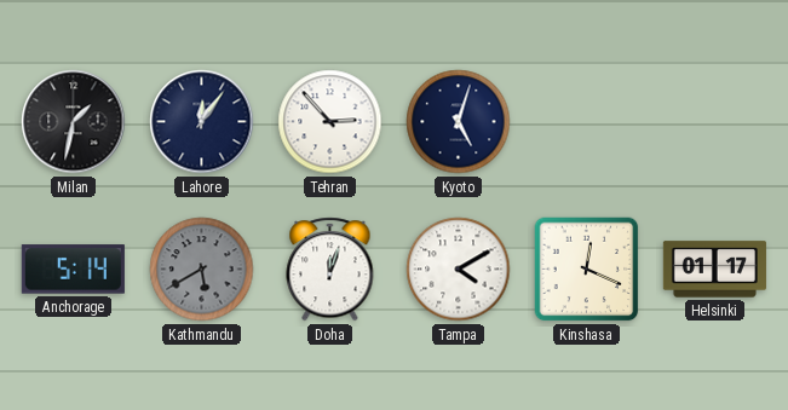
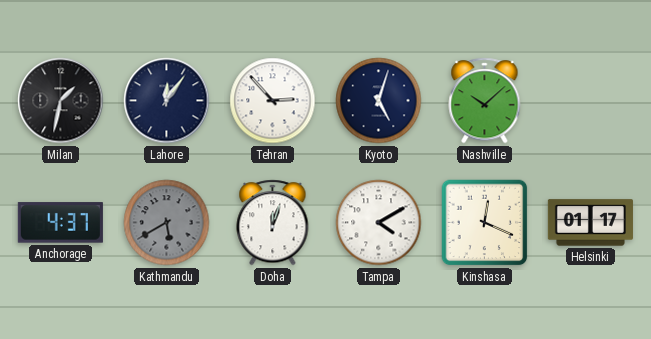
Nashville: none -> 10:08 (485, 101)
Anchorage: 5:14 -> 4:37 (60, 223)
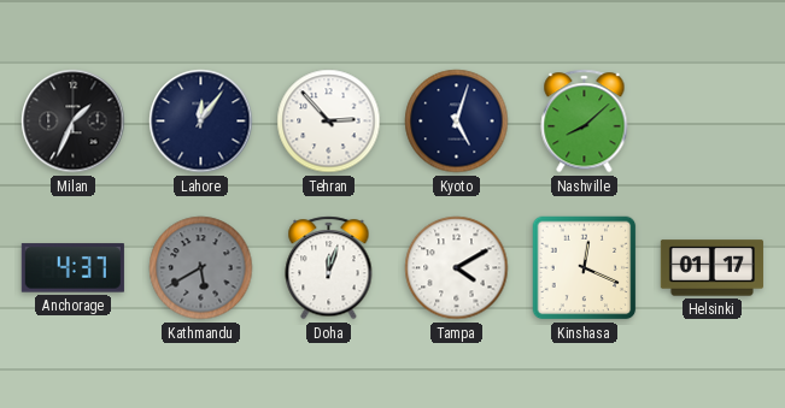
Milan: 1:32 -> 1:34 (74, 122)
Nashville: 10:08 -> 8:08 (585, 122)
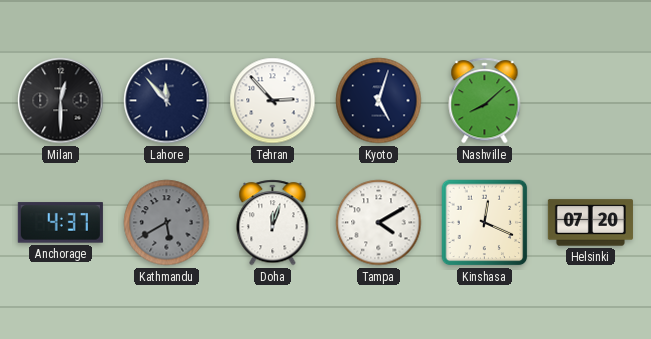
Milan: 1:34 -> 12:30 (61, 101)
Lahore: 12:06 -> 11:53 (167, 101)
Helsinki: 01:17 -> 07:20 (590, 223)
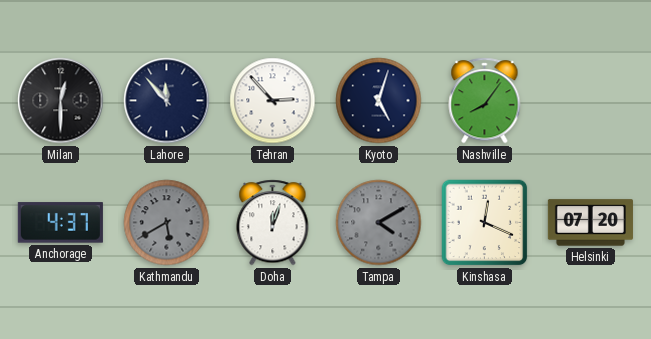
Nashville: 8:08 -> 8:06 (485, 101)
Tampa dial: white -> grey (379, 223)
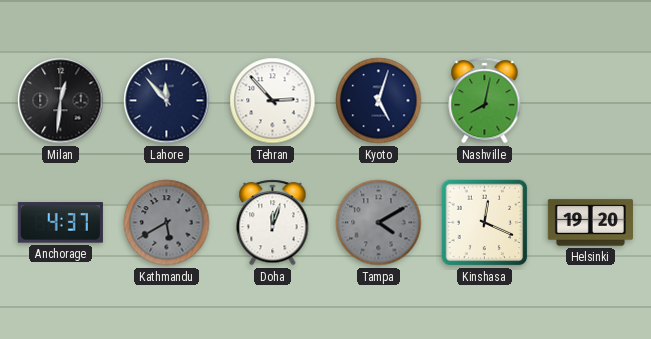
Milan: 12:30 -> 12:31 (61, 101)
Nashville: 8:06 -> 8:02 (485, 101)
Helsinki: 07:20 -> 19:20 (590, 223)
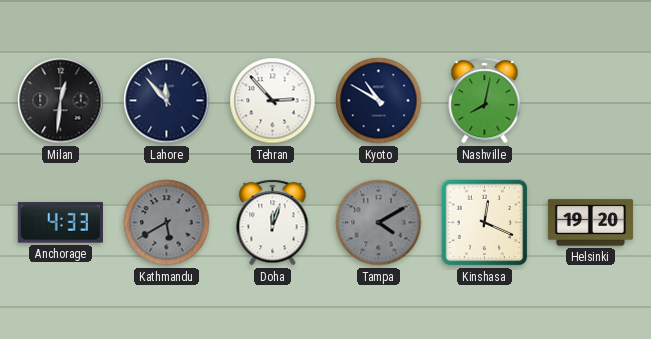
Kyoto: 5:03 -> 10:50 (379, 101)
Anchorage: 4:37 -> 4:33 (60, 223)
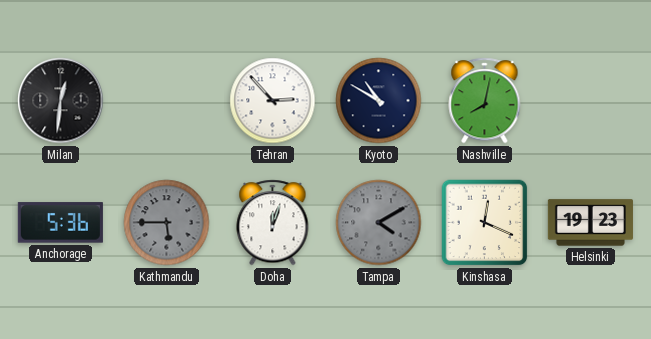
Lahore: 11:53 -> none (167, 101)
Anchorage: 4:33 -> 5:36 (60, 223)
Kathmandu: 5:40 -> 5:45 (167, 223)
Helsinki: 19:20 -> 19:23 (590, 223)
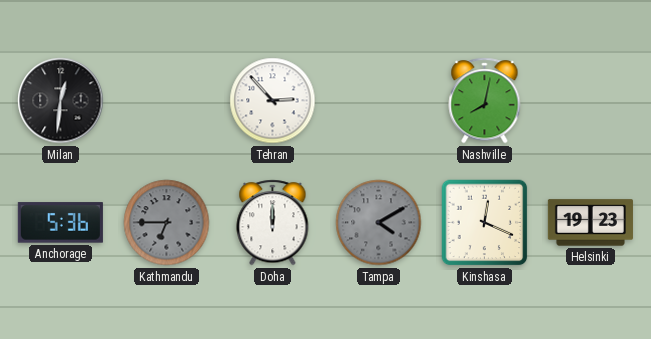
Kyoto: 10:50 -> none (379, 101)
Kathmandu: 5:45 -> 6:45 (167, 223)
Doha: 12:03 -> 12:00 (273, 223)
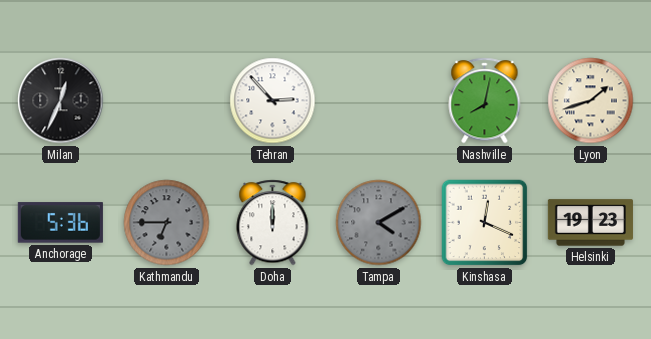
Milan: 12:31 -> 12:34 (61, 101)
Lyon: none -> 1:42 (591, 101)
